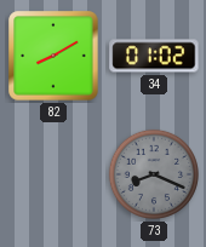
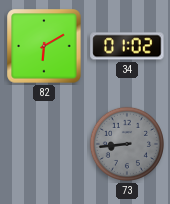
82: 8:10 -> 6:10 (44, 46)
73: 8:19 -> 8:44 (127, 144)
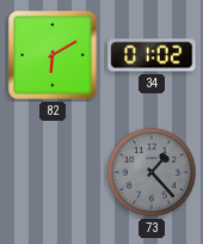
73: 8:44 -> 1:23 (152, 172)
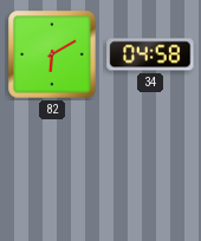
34: 01:02 -> 04:58 (150, 54)
73: 1:23 -> none (152, 172)
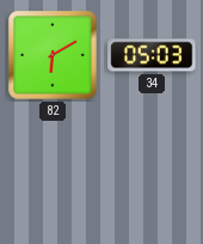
34: 04:58 -> 05:03 (152, 55)
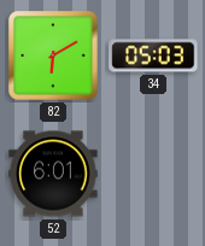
52: none -> 6:01 (53, 174)
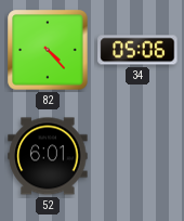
82: 6:10 -> 4:23 (48, 50)
34: 05:03 -> 05:06 (137, 50)
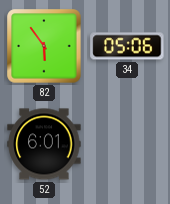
82: 4:23 -> 5:54 (44, 46)
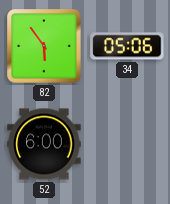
52: 6:01 -> 6:00 (44, 144)
